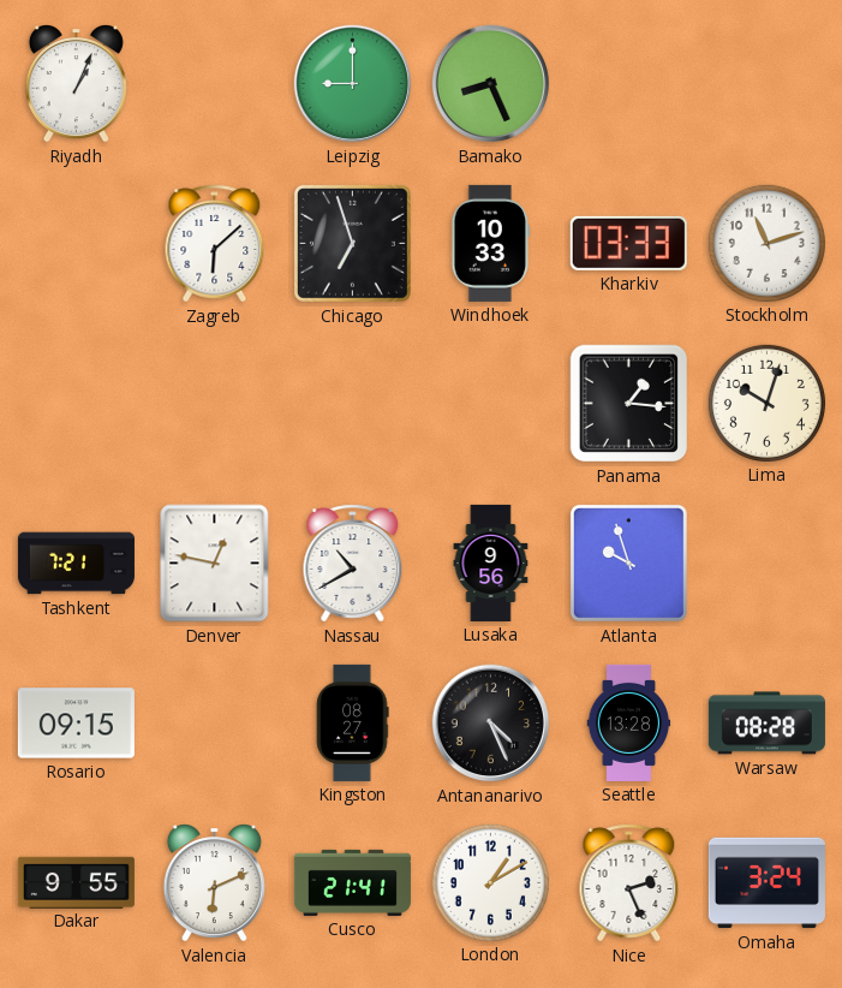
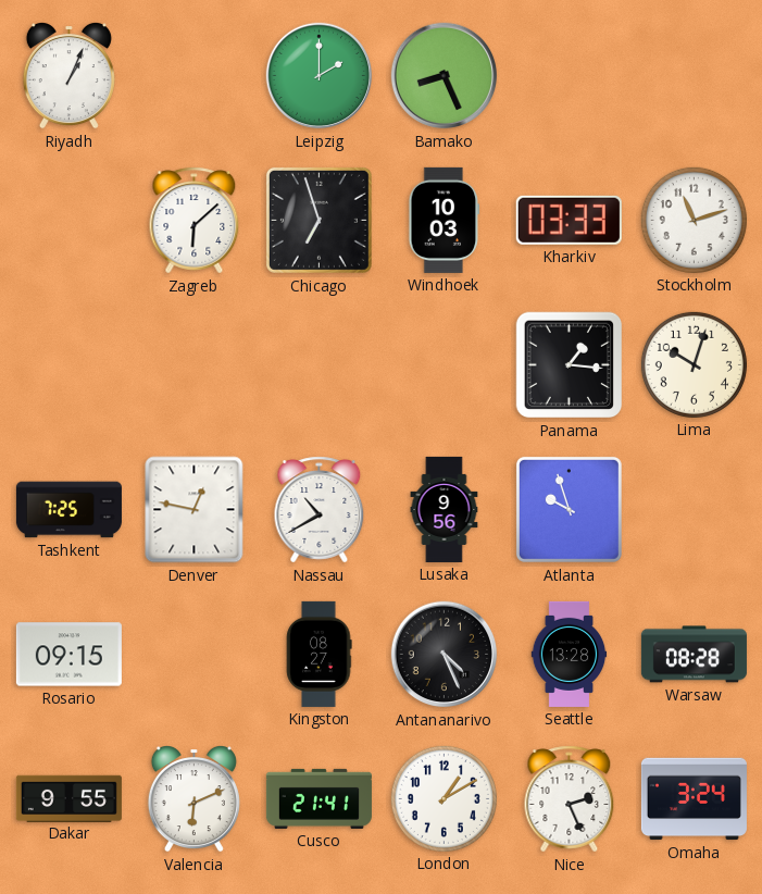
Leipzig: 9:00 -> 2:00 (320, 76)
Windhoek: 10:33 -> 10:03 (445, 220)
Tashkent: 7:21 -> 7:25 (68, 510)
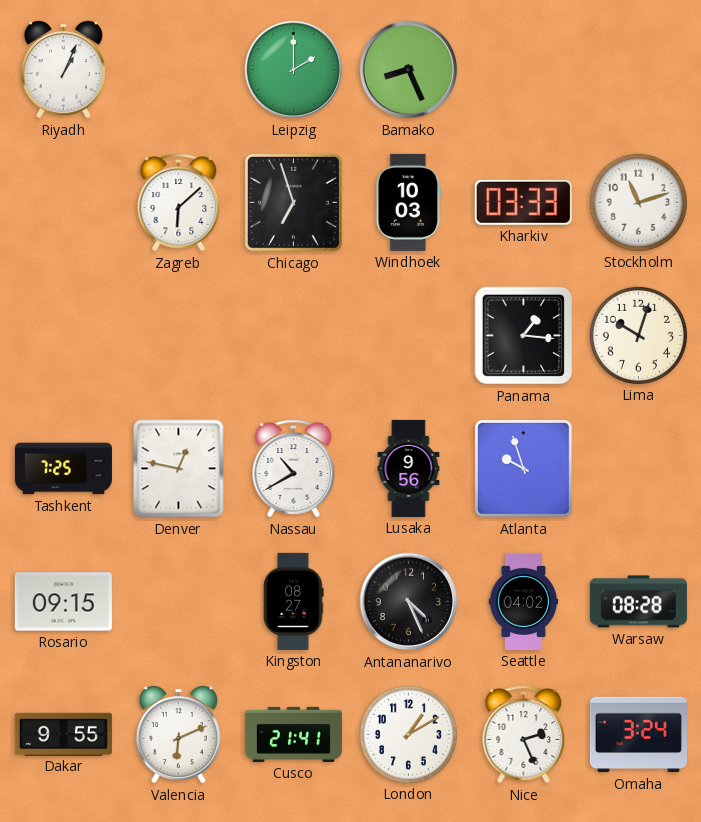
Seattle: 13:28 -> 04:02 (524, 601)
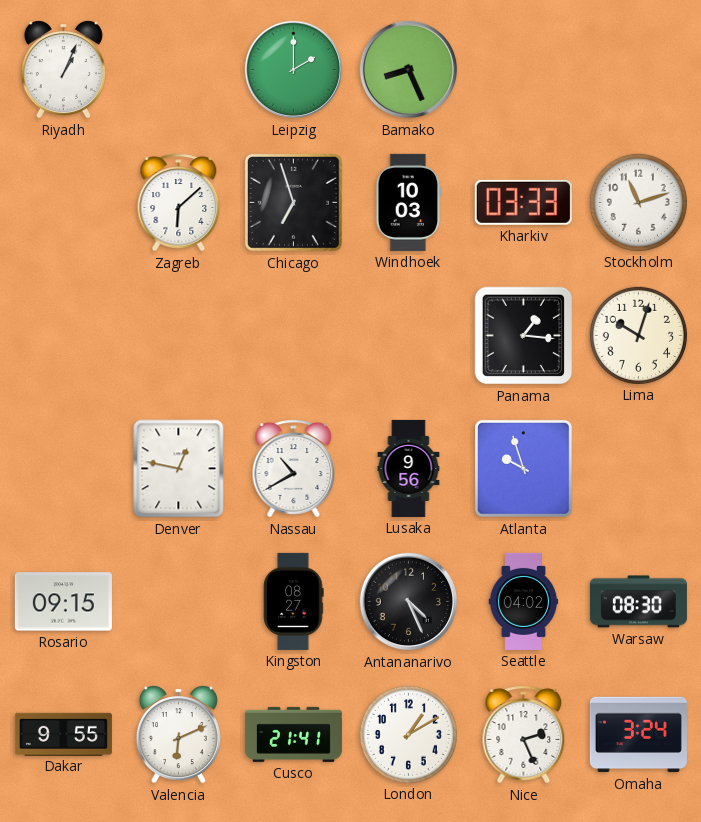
Tashkent: 7:25 -> none (63, 469)
Warsaw: 08:28 -> 08:30 (638, 602)
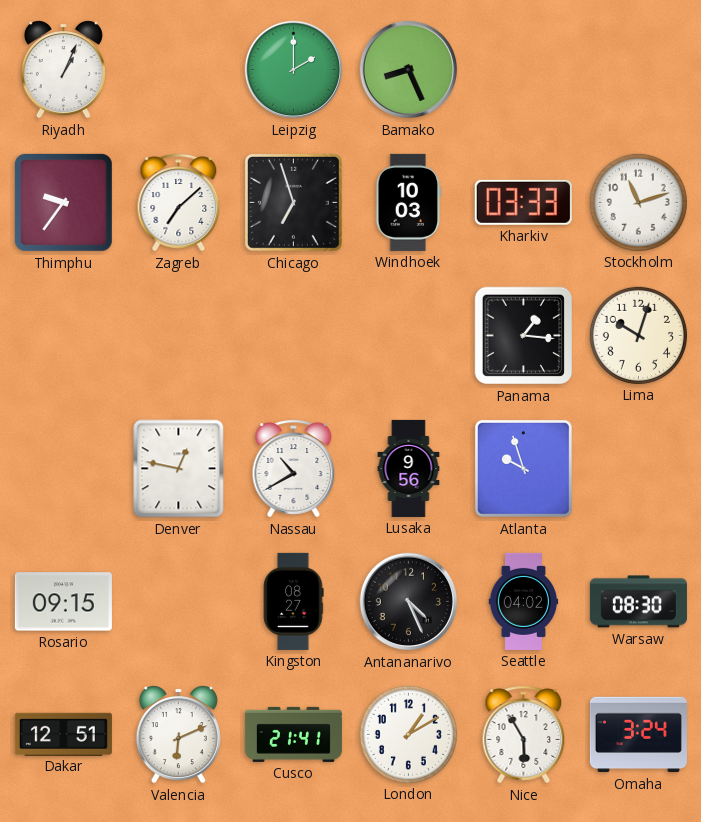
Thimphu: none -> 9:36 (63, 202)
Zagreb: 6:08 -> 7:08 (179, 203)
Dakar: 9:55 -> 12:51 (63, 734)
Nice: 2:26 -> 5:55 (524, 735)
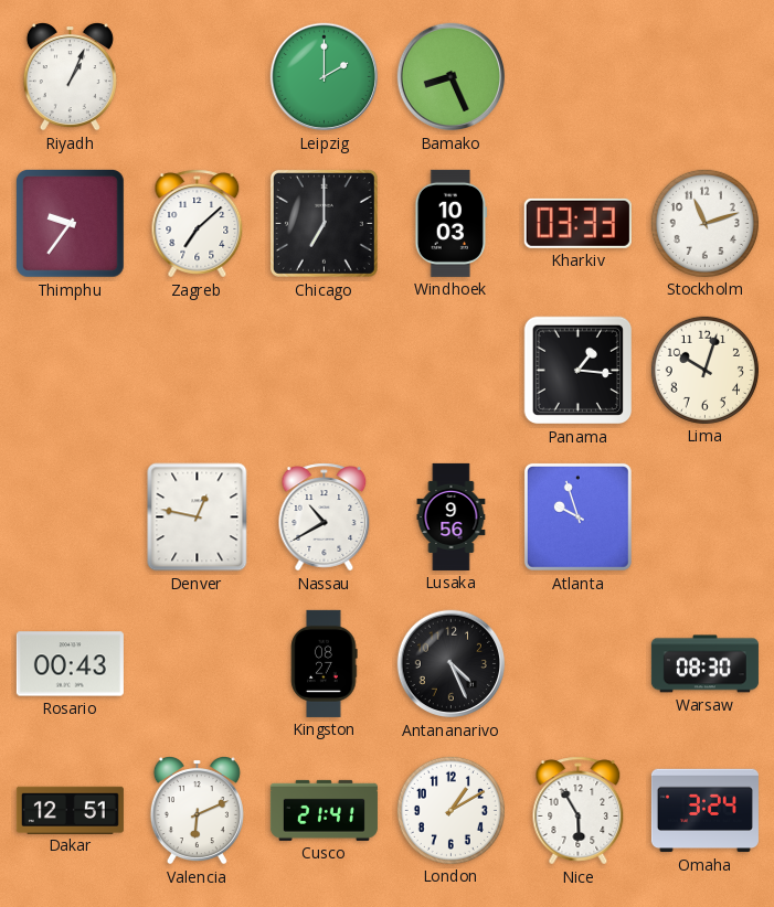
Chicago: 6:57 -> 7:00 (324, 223)
Rosario: 09:15 -> 00:43 (70, 664)
Seattle: 04:02 -> none (524, 601)
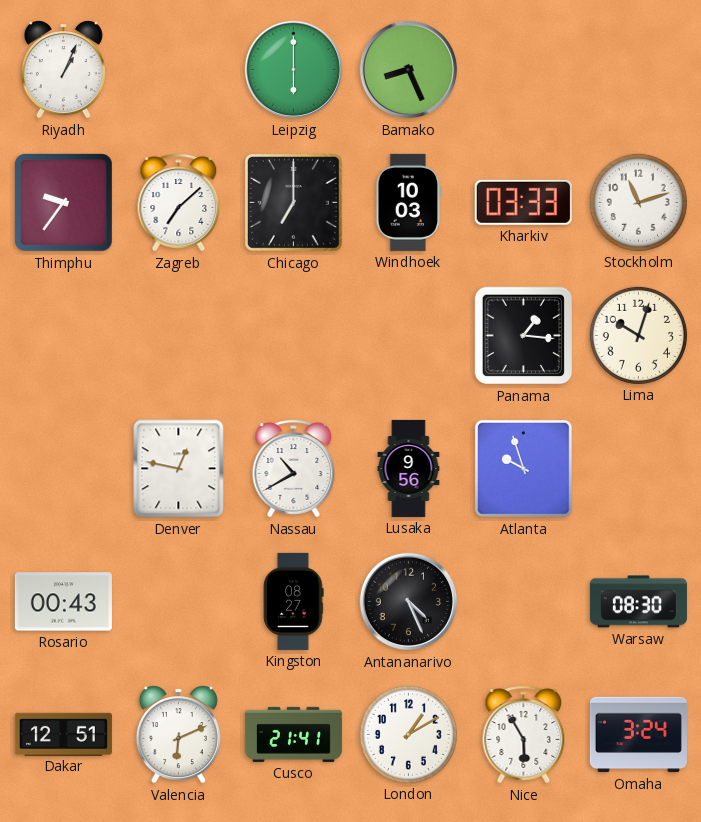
Leipzig: 2:00 -> 6:00 (294, 70)
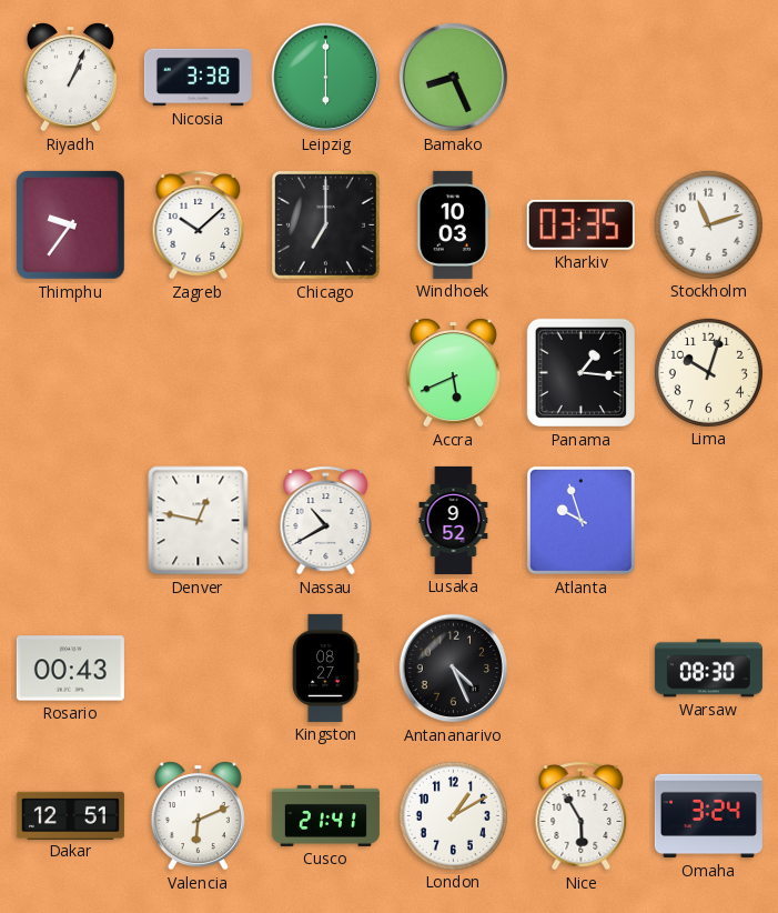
Nicosia: none -> 3:38 (198, 78)
Zagreb: 7:08 -> 10:08 (199, 225)
Kharkiv: 03:33 -> 03:35 (580, 224)
Accra: none -> 5:41 (453, 373)
Lusaka: 9:56 -> 9:52 (454, 520)
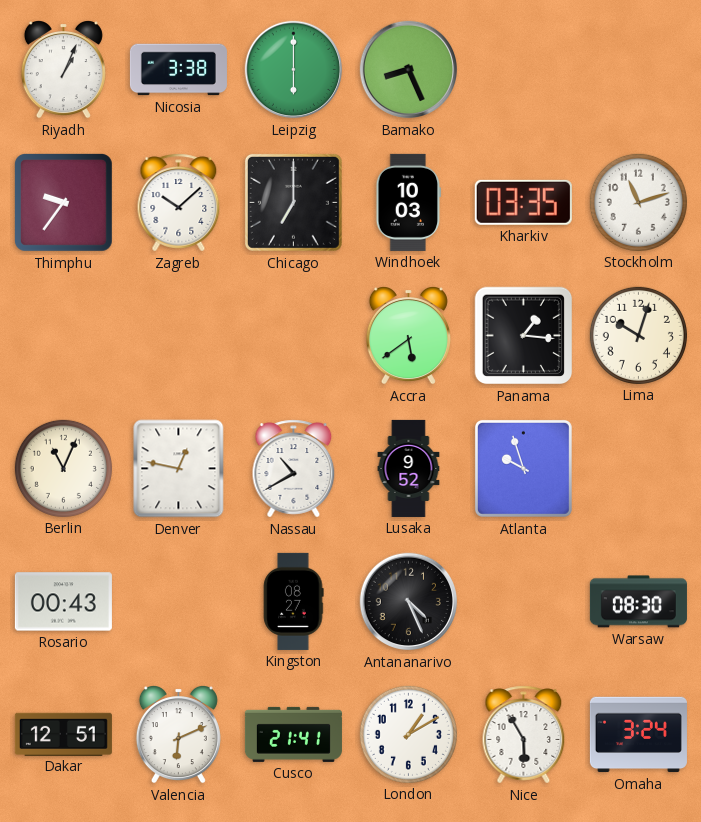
Accra: 5:41 -> 5:39 (408, 336)
Berlin: none -> 11:04 (63, 468)
